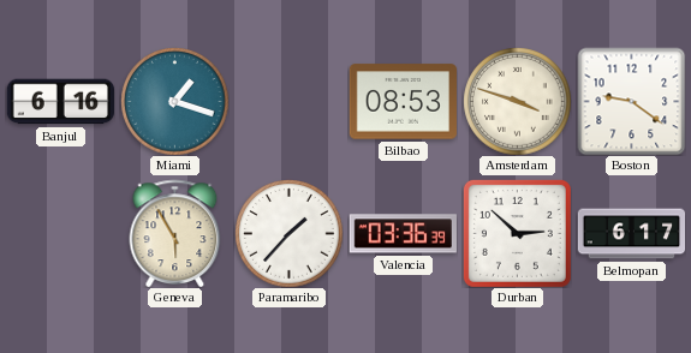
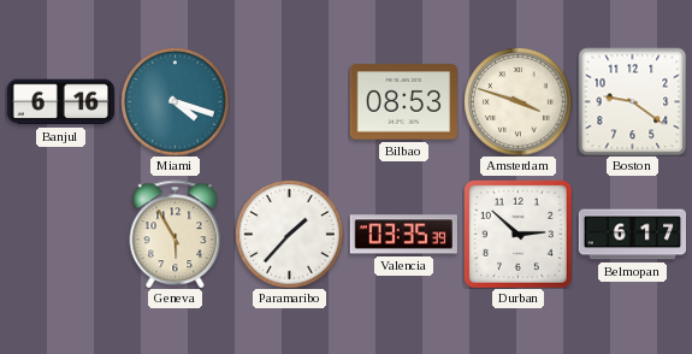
Miami: 1:18 -> 4:18 (175, 101)
Valencia: 03:36 -> 03:35 (403, 235)
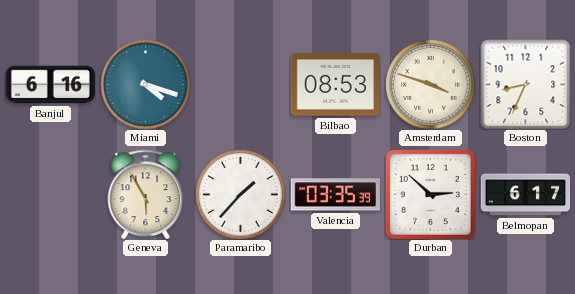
Boston: 9:21 -> 8:34 (525, 84)
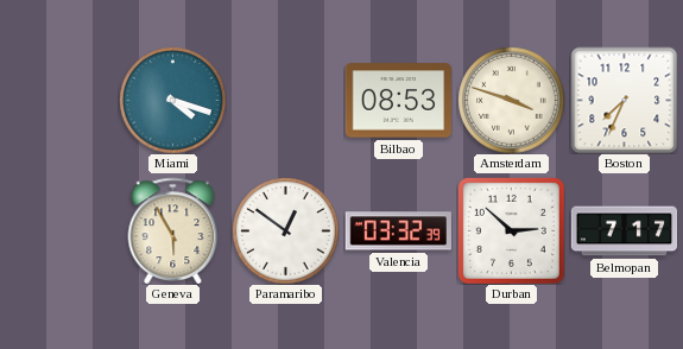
Banjul: 6:16 -> none (50, 85)
Boston: 8:34 -> 7:34 (624, 100)
Paramaribo: 1:37 -> 12:51 (285, 230)
Valencia: 03:35 -> 03:32 (398, 231)
Belmopan: 6:17 -> 7:17 (624, 231)
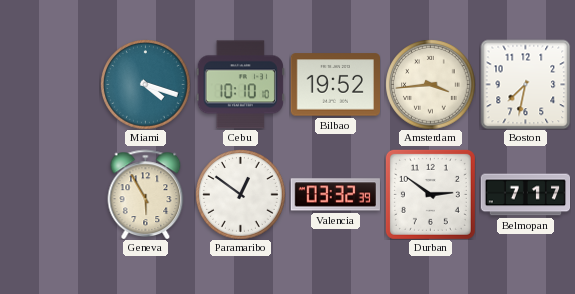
Cebu: none -> 10:10 (240, 85)
Bilbao: 08:53 -> 19:52 (335, 85)
Amsterdam: 3:48 -> 3:44 (430, 84)
Boston: 7:34 -> 7:32 (525, 84)
Durban: 2:52 -> 2:51 (430, 194)
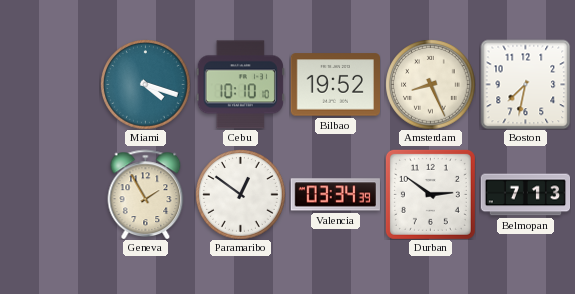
Amsterdam: 3:44 -> 8:26 (430, 84)
Geneva: 5:55 -> 1:55 (146, 194)
Valencia: 03:32 -> 03:34 (335, 195)
Belmopan: 7:17 -> 7:13 (525, 195)
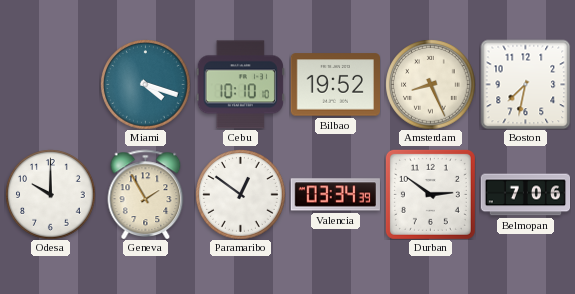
Odesa: none -> 10:00 (50, 194)
Belmopan: 7:13 -> 7:06 (525, 195)
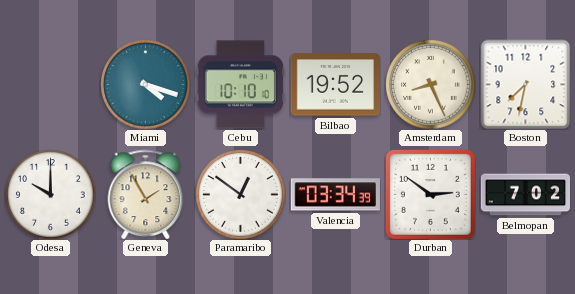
Belmopan: 7:06 -> 7:02 (525, 195)
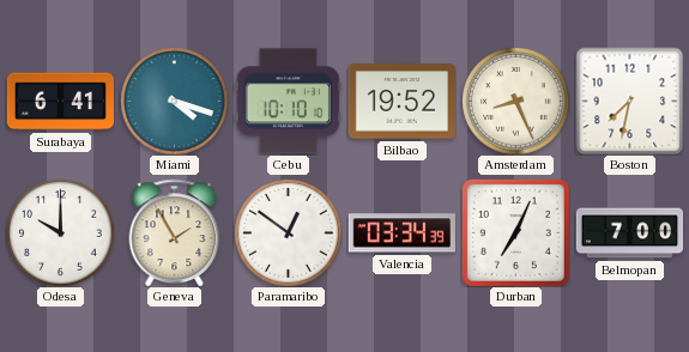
Surabaya: none -> 6:41 (60, 102)
Durban: 2:51 -> 7:04 (515, 232)
Belmopan: 7:02 -> 7:00 (629, 233)
